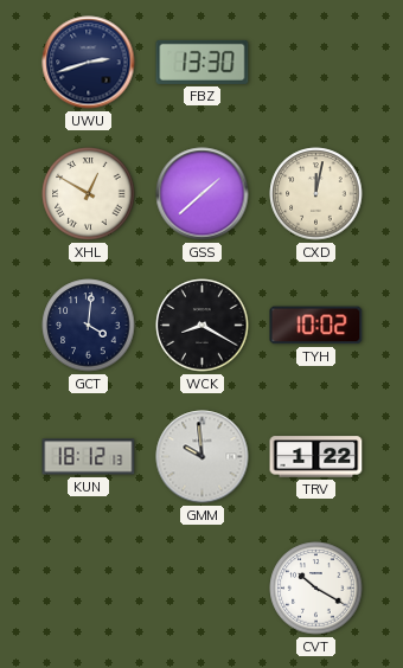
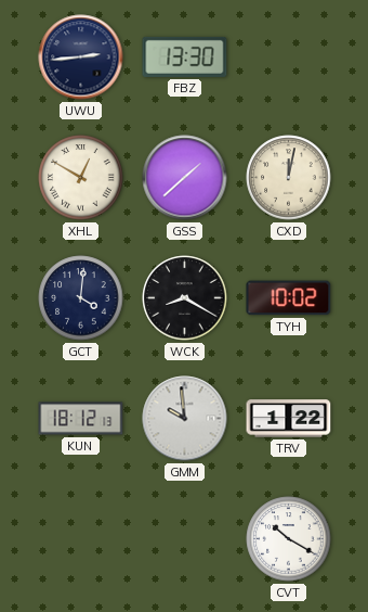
UWU: 2:42 -> 2:44 (81, 58)
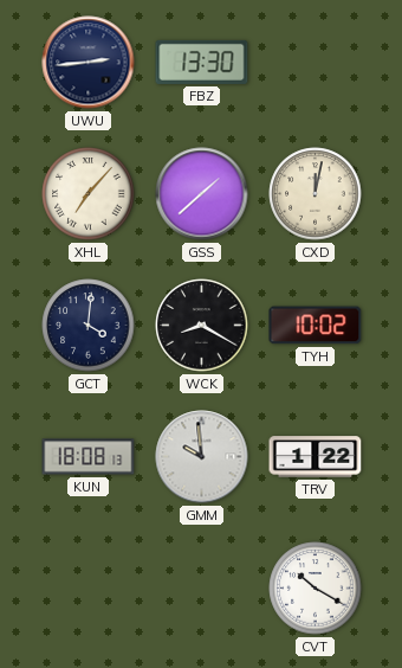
XHL: 12:50 -> 7:07 (89, 194)
KUN: 18:12 -> 18:08 (89, 457)
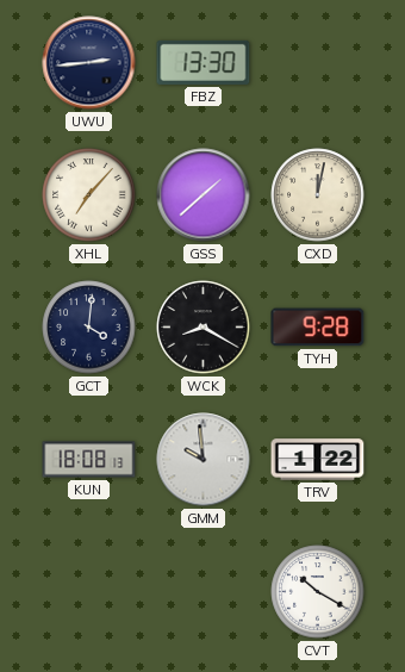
TYH: 10:02 -> 9:28 (318, 328)
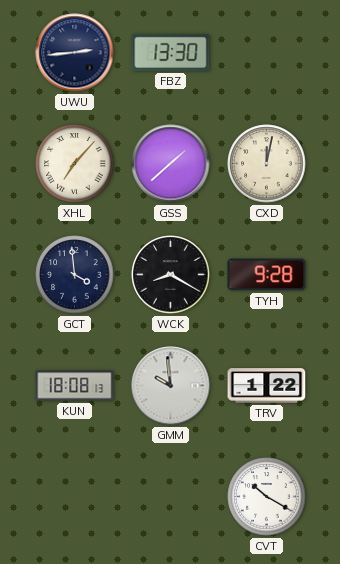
GCT: 4:01 -> 3:59 (75, 275)
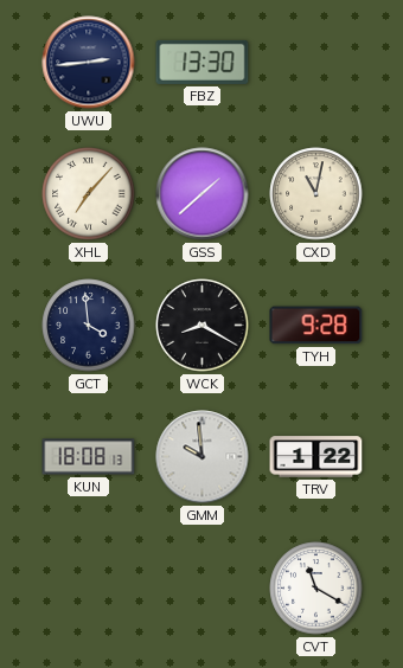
CXD: 12:02 -> 11:02 (316, 194)
CVT: 10:20 -> 11:20 (316, 589)
